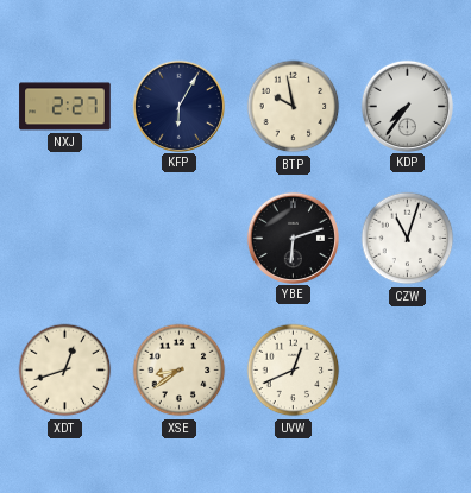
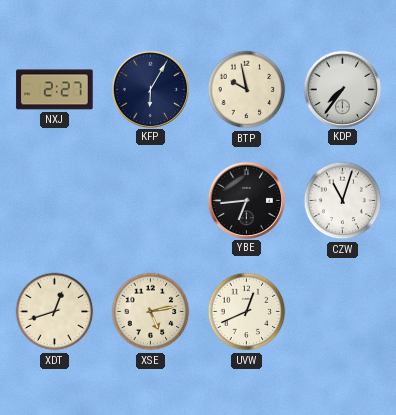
YBE: 6:12 -> 6:44 (246, 200)
XSE: 8:39 -> 5:13 (151, 312)
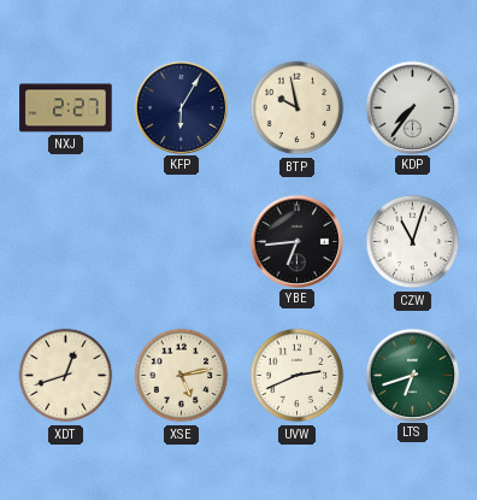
UVW: 12:41 -> 2:41 (298, 376)
LTS: none -> 6:42 (412, 375)
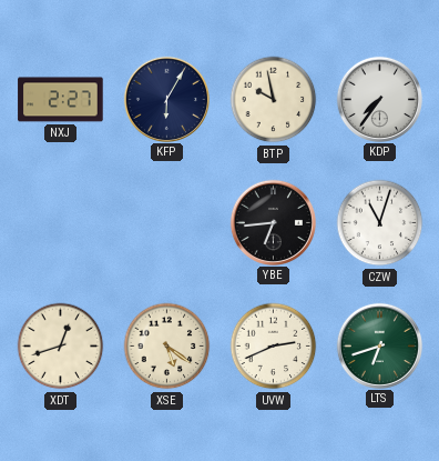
XSE: 5:13 -> 5:21 (167, 347)
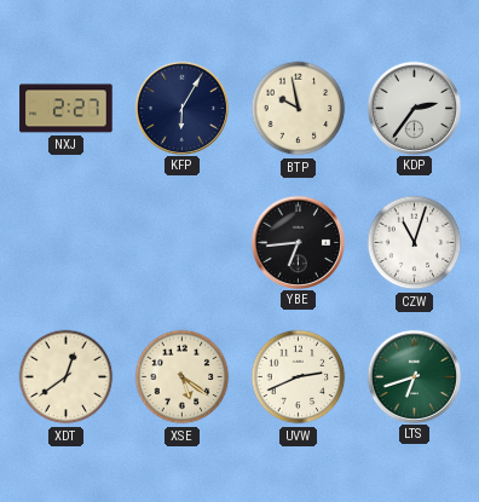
KDP: 7:36 -> 2:36 (414, 108)
XDT: 12:42 -> 12:39 (67, 377)
